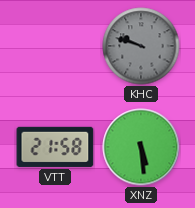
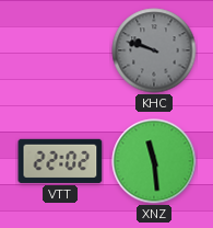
VTT: 21:58 -> 22:02 (60, 161)
XNZ: 5:29 -> 11:29 (154, 161)
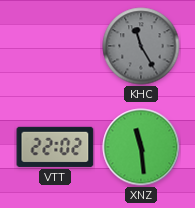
KHC: 9:48 -> 11:25 (141, 46)
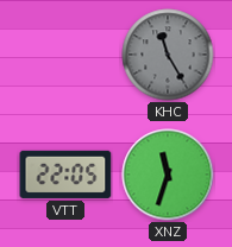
VTT: 22:02 -> 22:05 (65, 175)
XNZ: 11:29 -> 11:33 (168, 175)
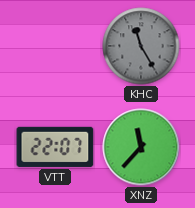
VTT: 22:05 -> 22:07 (55, 147)
XNZ: 11:33 -> 11:37 (141, 147)
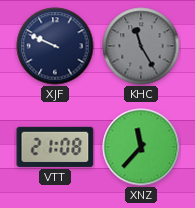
XJF: none -> 9:49 (55, 46)
VTT: 22:07 -> 21:08 (55, 147)
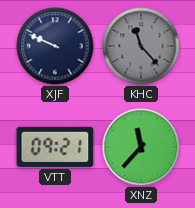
KHC: 11:25 -> 11:23 (141, 46)
VTT: 21:08 -> 09:21 (55, 147)
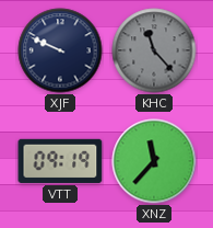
VTT: 09:21 -> 09:19 (60, 161)
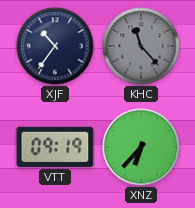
XJF: 9:49 -> 10:36 (55, 46)
XNZ: 11:37 -> 6:37 (141, 147)
